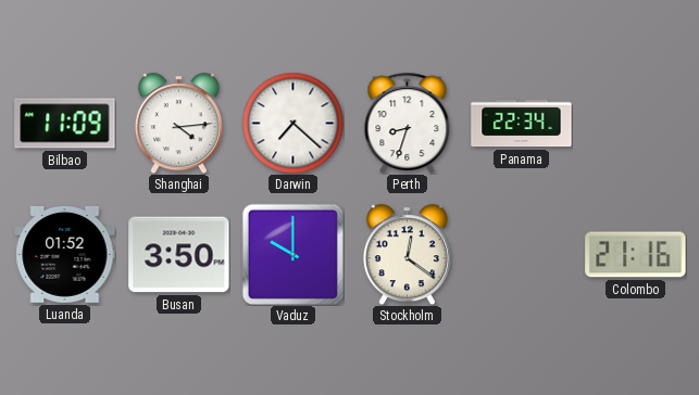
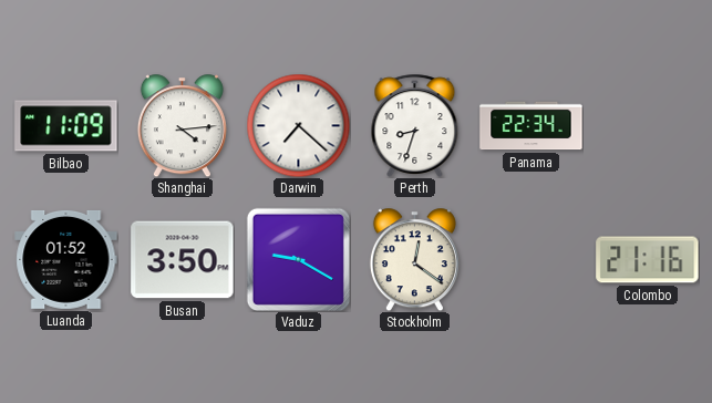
Vaduz: 10:00 -> 9:20 (298, 259)
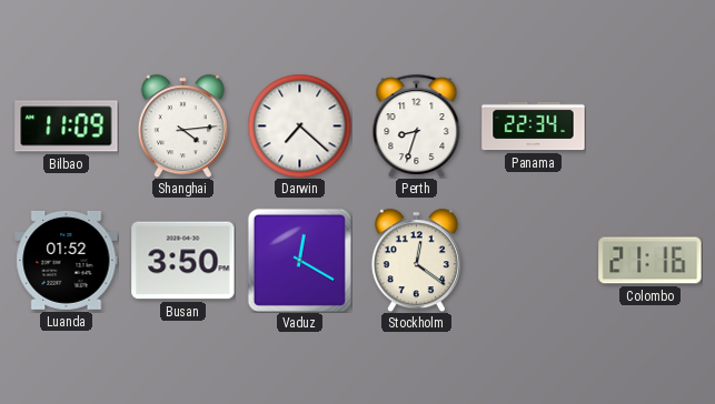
Vaduz: 9:20 -> 12:20 (299, 260)
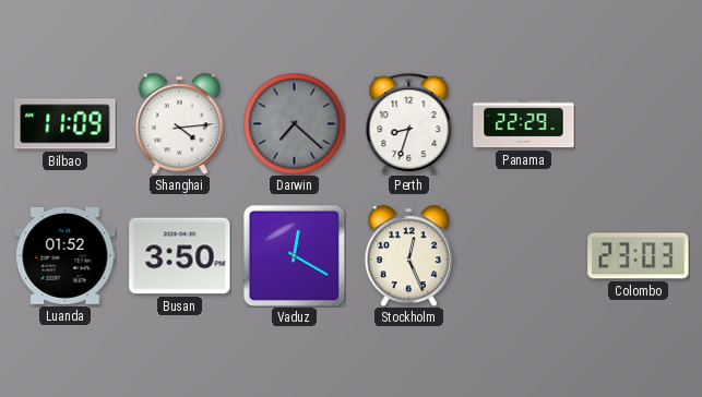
Darwin dial: white -> grey (294, 123)
Panama: 22:34 -> 22:29 (524, 124)
Stockholm: 12:21 -> 12:26 (408, 255)
Colombo: 21:16 -> 23:03 (639, 256)
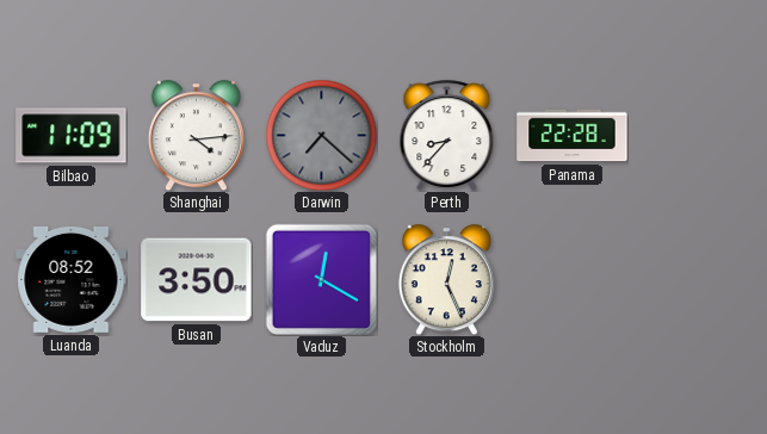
Perth: 8:33 -> 8:37 (447, 135)
Panama: 22:29 -> 22:28 (573, 136)
Luanda: 01:52 -> 08:52 (72, 279)
Colombo: 23:03 -> none (639, 256)
